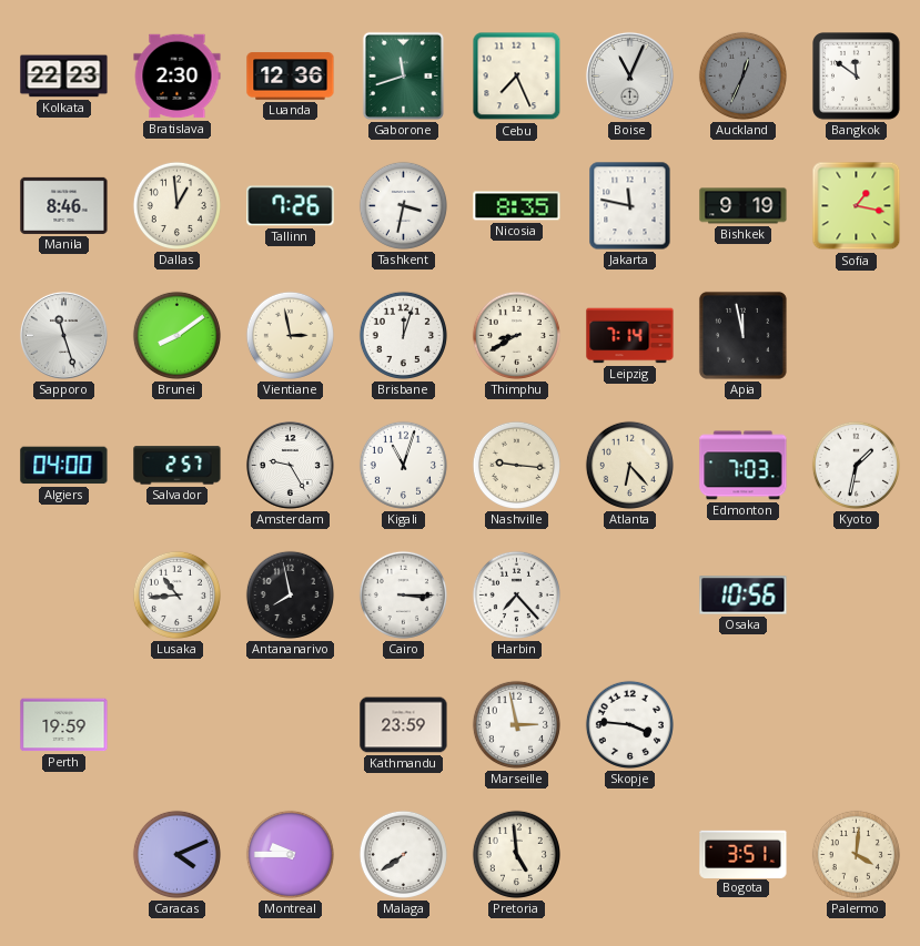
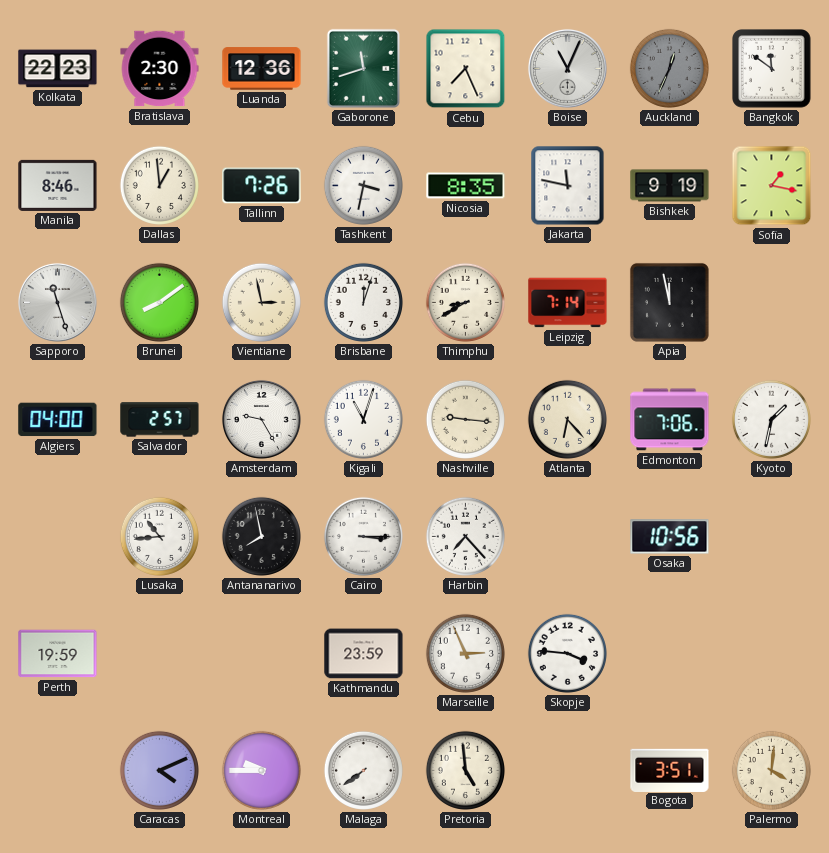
Edmonton: 7:03 -> 7:06 (670, 420)
Marseille: 2:58 -> 2:56 (465, 653)
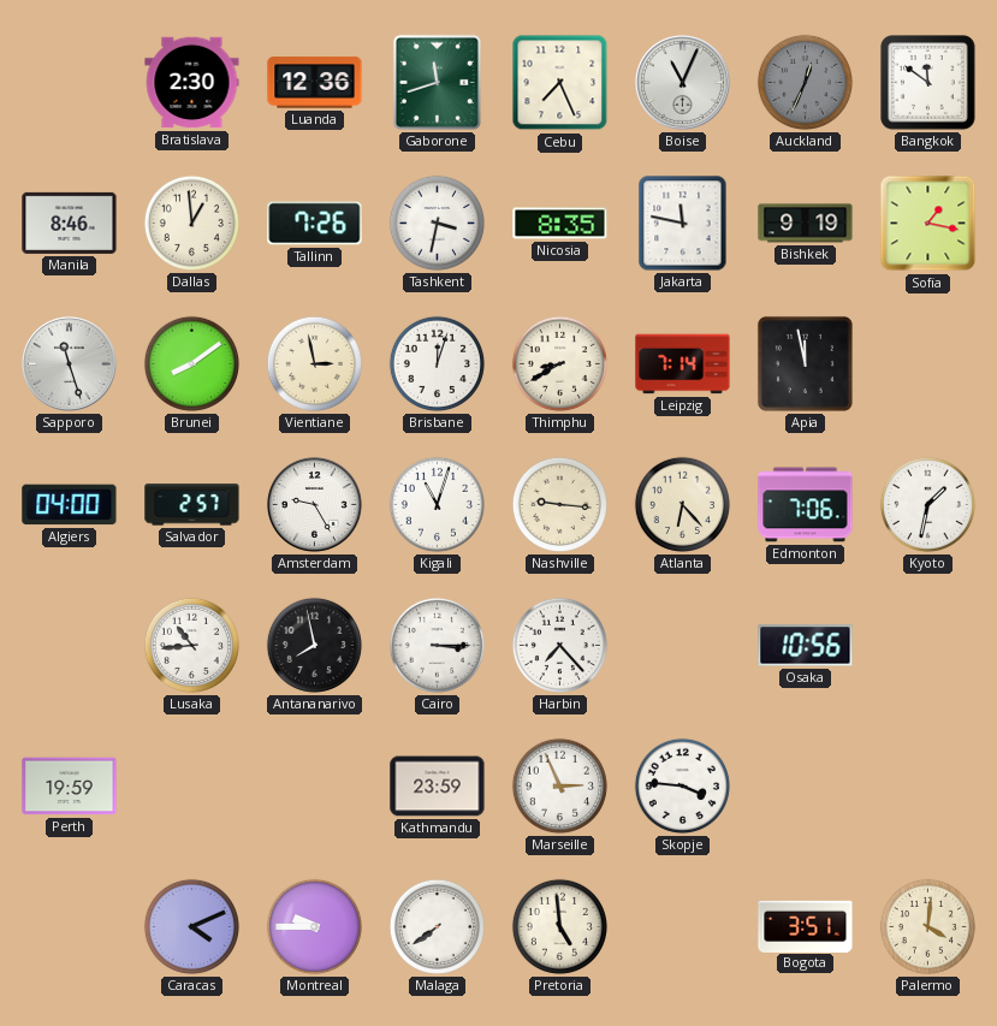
Kolkata: 22:23 -> none (58, 69)
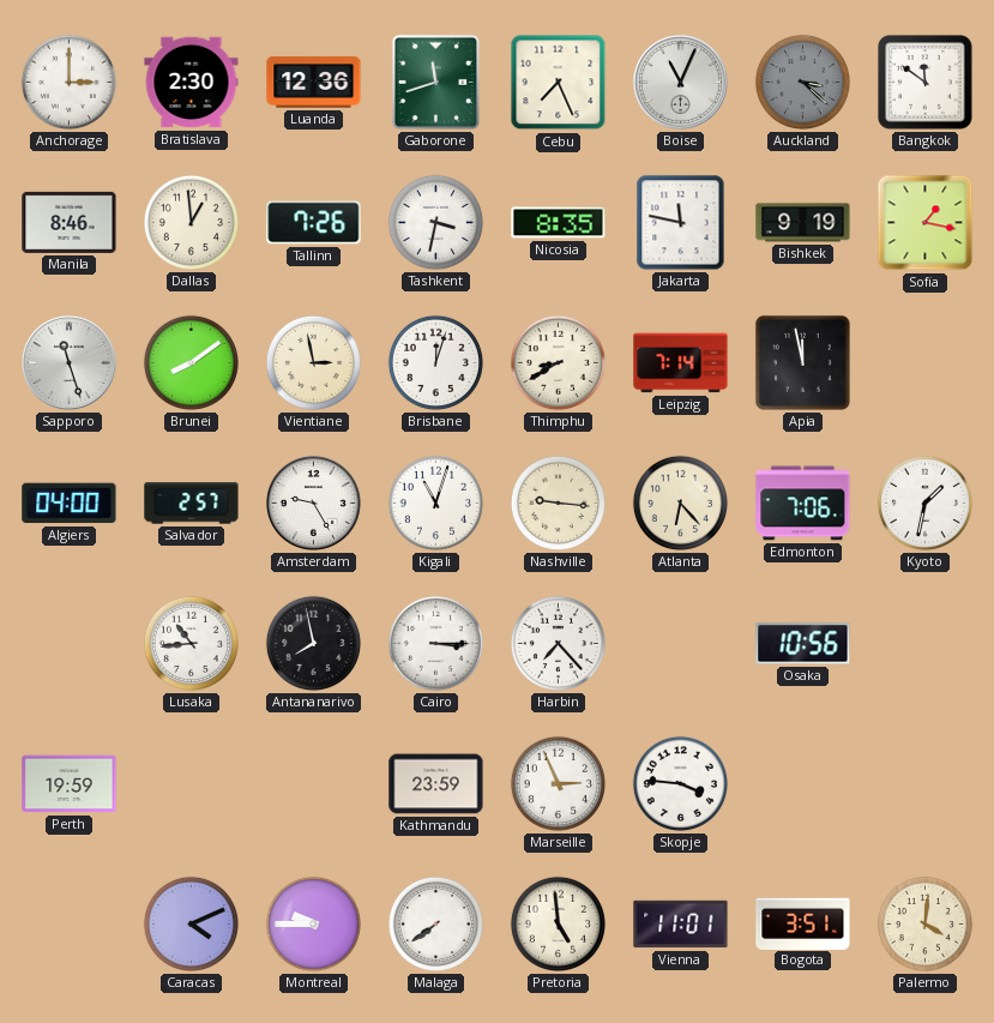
Anchorage: none -> 3:00 (68, 82)
Auckland: 12:34 -> 3:22 (802, 82)
Vienna: none -> 11:01 (681, 925)
